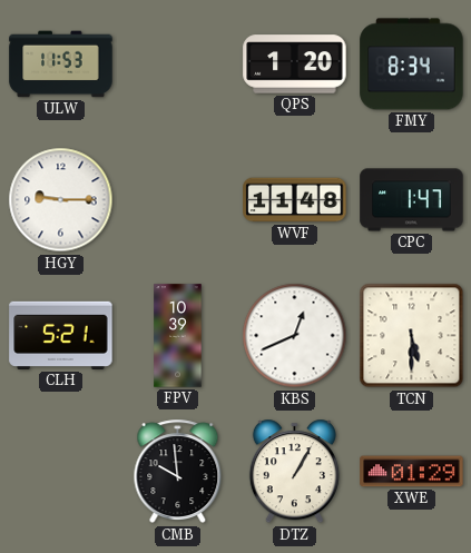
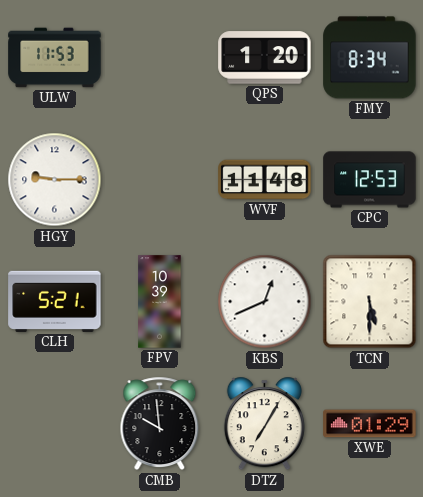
CPC: 1:47 -> 12:53 (370, 180)
DTZ: 1:05 -> 7:05 (264, 424)
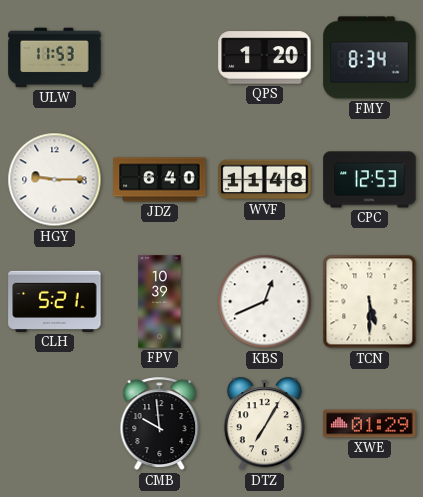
JDZ: none -> 6:40 (160, 180)
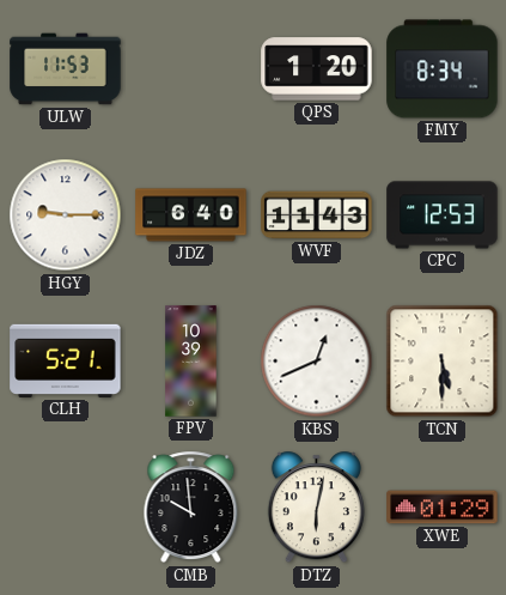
WVF: 11:48 -> 11:43 (317, 215)
DTZ: 7:05 -> 6:02 (316, 508)
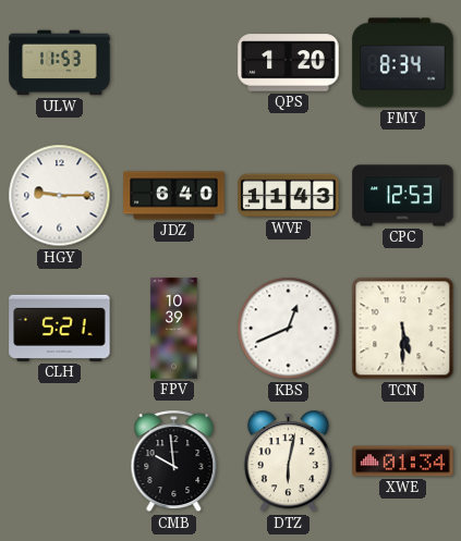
XWE: 01:29 -> 01:34 (403, 462)
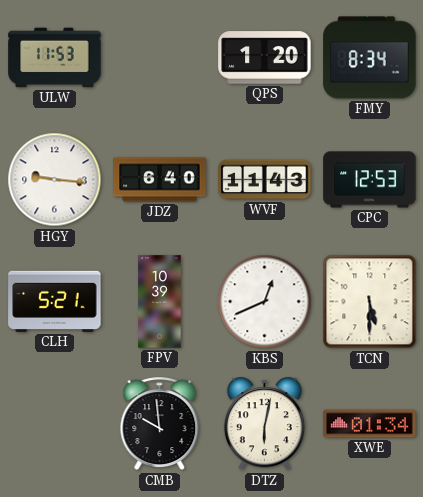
HGY: 9:15 -> 9:16 (55, 180)
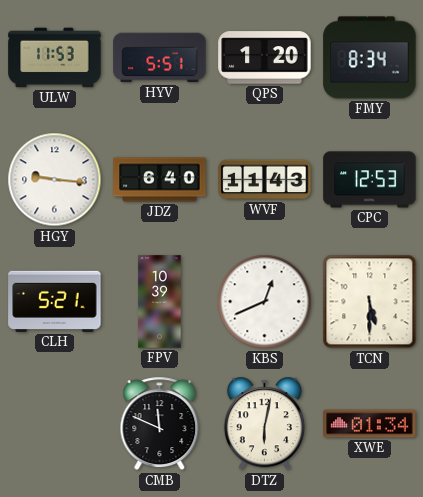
HYV: none -> 5:51 (160, 58)
CMB: 9:59 -> 11:49 (160, 424)
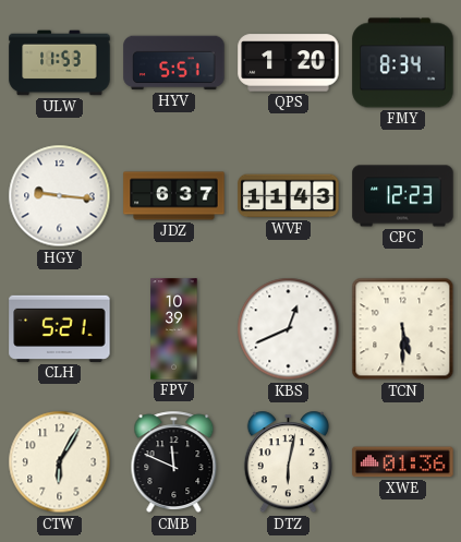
JDZ: 6:40 -> 6:37 (174, 196)
CPC: 12:53 -> 12:23 (403, 196)
CTW: none -> 6:05 (60, 462)
XWE: 01:34 -> 01:36 (403, 462)
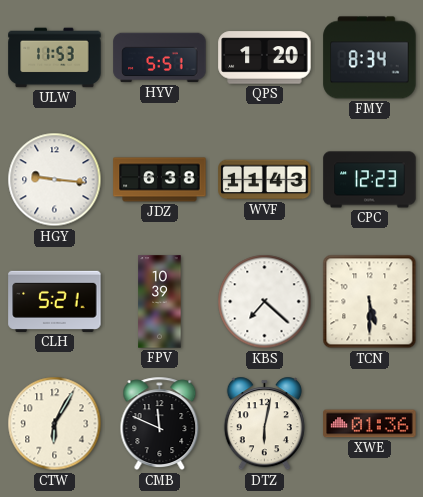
JDZ: 6:37 -> 6:38 (160, 180)
KBS: 12:41 -> 7:22 (265, 302)
